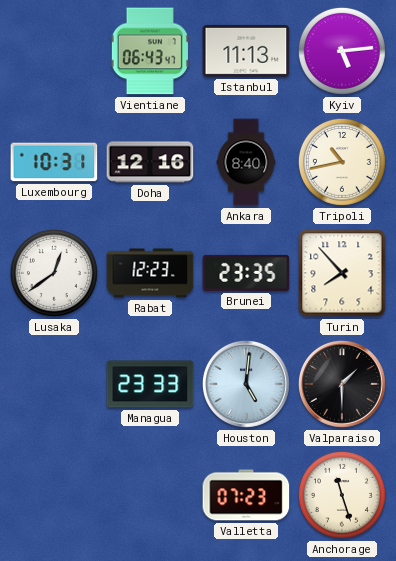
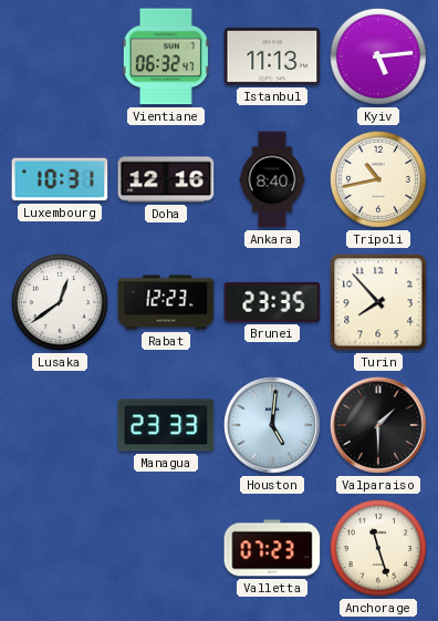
Vientiane: 06:43 -> 06:32 (166, 56)
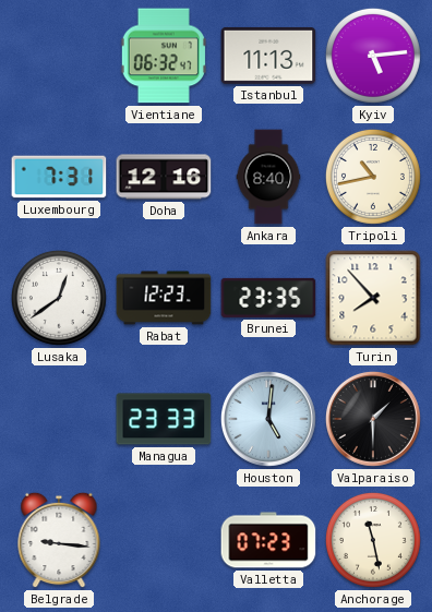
Luxembourg: 10:31 -> 7:31 (59, 177)
Belgrade: none -> 9:16 (59, 540)
Anchorage: 11:27 -> 11:28 (373, 540)
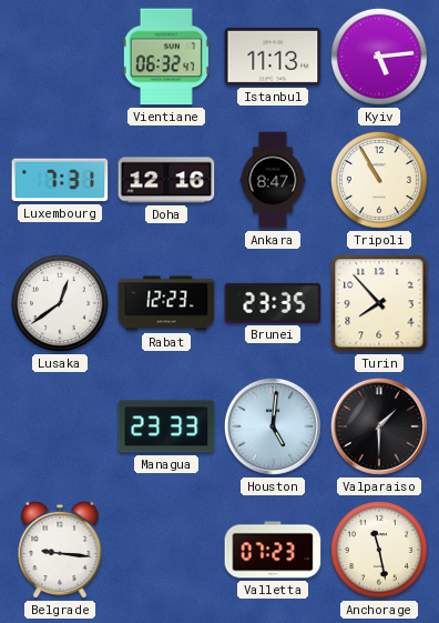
Ankara: 8:40 -> 8:47 (273, 180)
Tripoli: 10:43 -> 10:55 (379, 180)
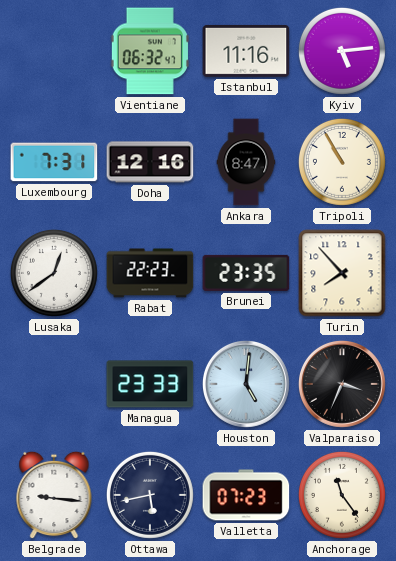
Istanbul: 11:13 -> 11:16 (246, 51)
Rabat: 12:23 -> 22:23 (150, 273)
Valparaiso: 1:30 -> 3:34 (342, 384)
Ottawa: none -> 5:43 (150, 495)
Anchorage: 11:28 -> 11:24 (342, 495)
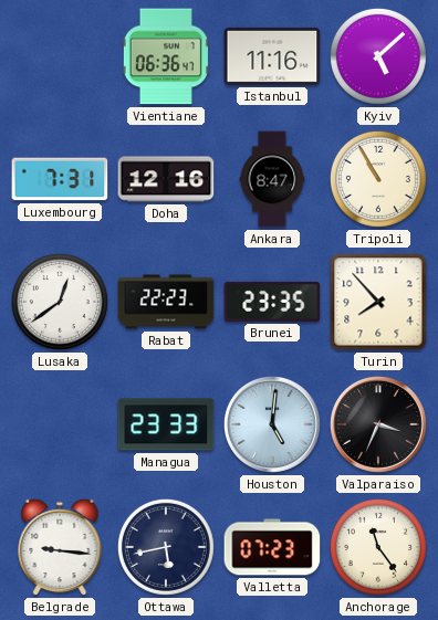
Vientiane: 06:32 -> 06:36 (166, 56)
Kyiv: 5:14 -> 5:08 (378, 56)
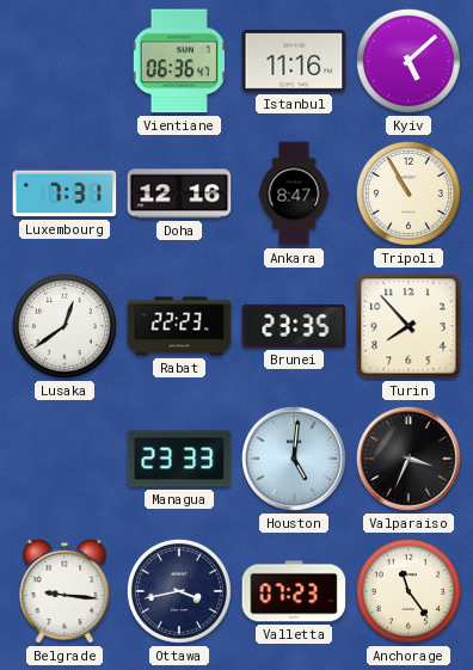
Ottawa: 5:43 -> 3:43 (179, 591)
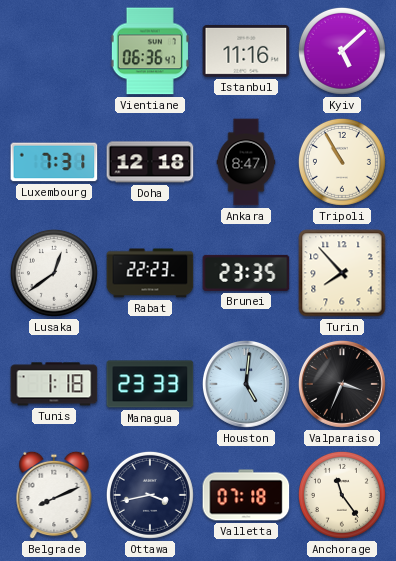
Doha: 12:16 -> 12:18 (150, 162)
Tunis: none -> 1:18 (54, 384)
Belgrade: 9:16 -> 8:11 (54, 495)
Valletta: 07:23 -> 07:18 (246, 495)
